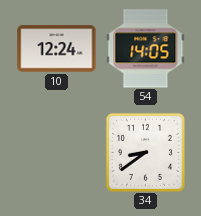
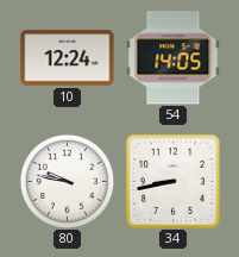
80: none -> 9:47 (67, 181)
34: 8:39 -> 8:43 (172, 181)
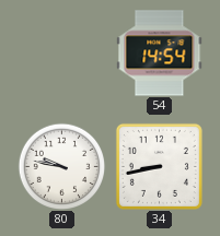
10: 12:24 -> none (68, 58)
54: 14:05 -> 14:54 (160, 54)
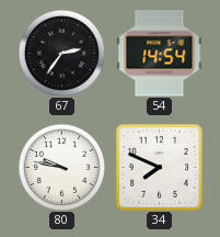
67: none -> 2:36 (61, 53)
34: 8:43 -> 7:49 (159, 167)
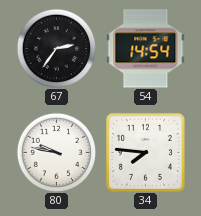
34: 7:49 -> 7:46 (145, 152)
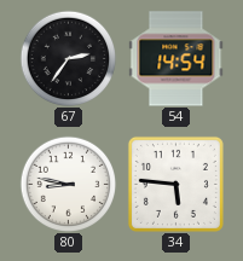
80: 9:47 -> 8:47 (68, 184)
34: 7:46 -> 5:46 (175, 184)
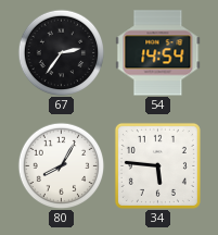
80: 8:47 -> 8:05 (61, 165)
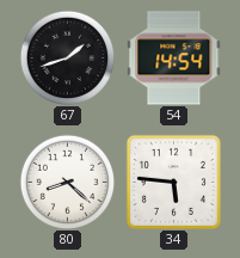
67: 2:36 -> 1:42 (67, 57)
80: 8:05 -> 8:22 (67, 182)
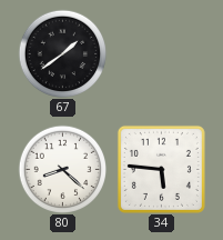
67: 1:42 -> 1:39 (62, 53)
54: 14:54 -> none (174, 59)
